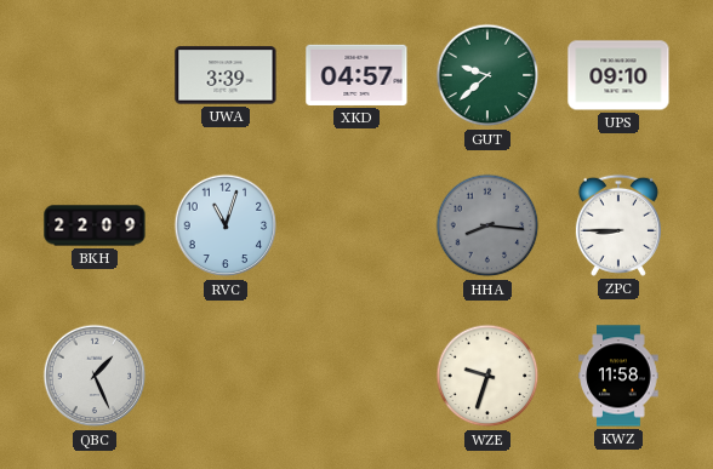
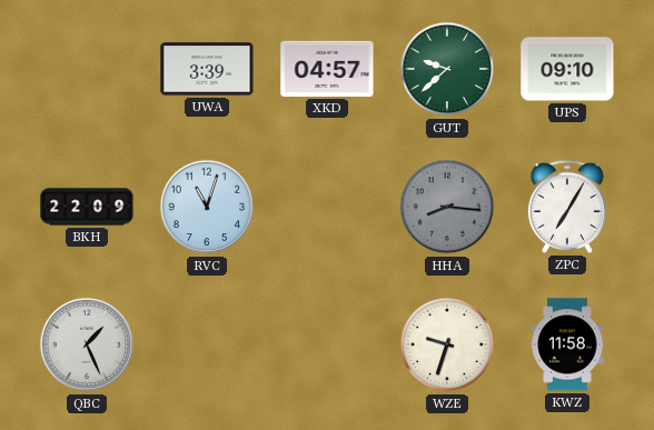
ZPC: 8:45 -> 7:05 (567, 207)
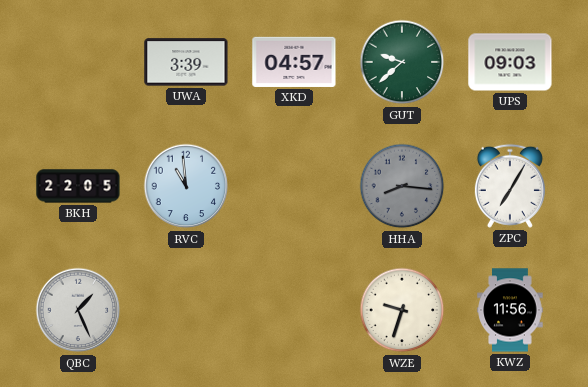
UPS: 09:10 -> 09:03 (510, 62)
BKH: 22:09 -> 22:05 (78, 186)
RVC: 11:03 -> 10:59 (186, 186)
KWZ: 11:58 -> 11:56 (510, 310)
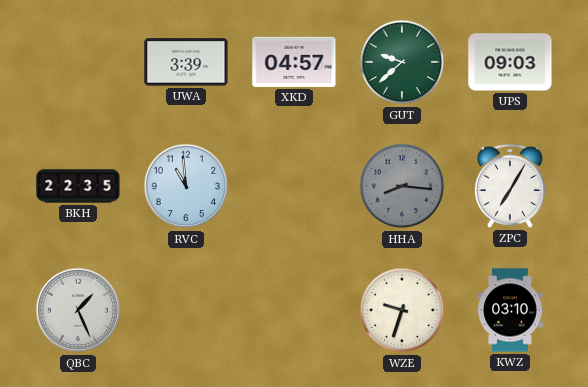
BKH: 22:05 -> 22:35 (78, 186)
KWZ: 11:56 -> 03:10 (510, 310)
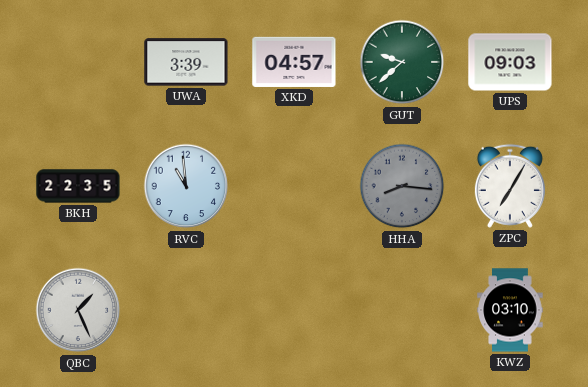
WZE: 9:33 -> none (402, 310)
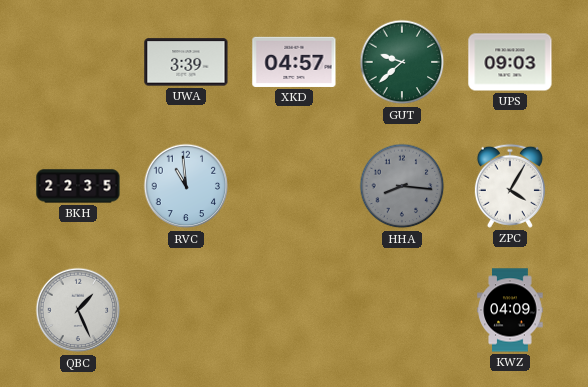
ZPC: 7:05 -> 4:05 (510, 186)
KWZ: 03:10 -> 04:09 (510, 310)
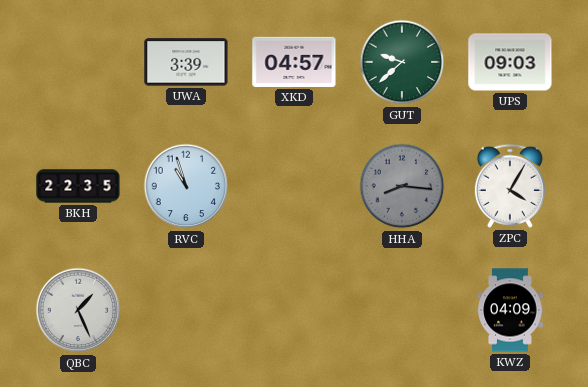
RVC: 10:59 -> 10:57 (186, 186)
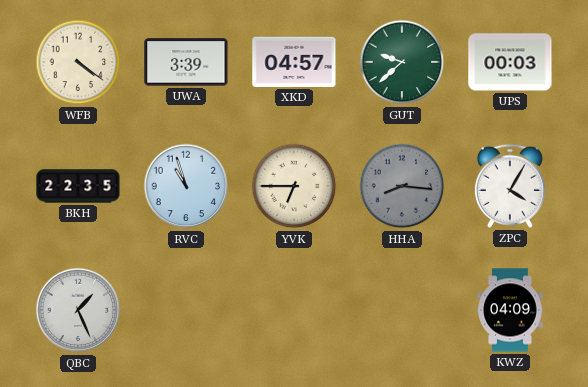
WFB: none -> 4:21 (78, 62)
UPS: 09:03 -> 00:03 (510, 62)
YVK: none -> 6:45 (294, 186)
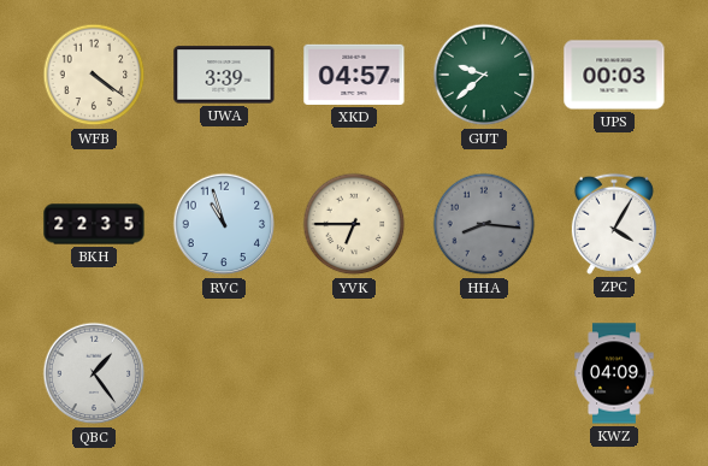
QBC: 1:26 -> 1:24 (94, 373)
